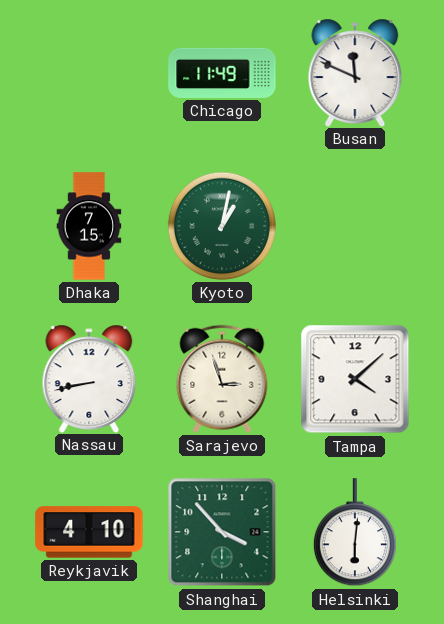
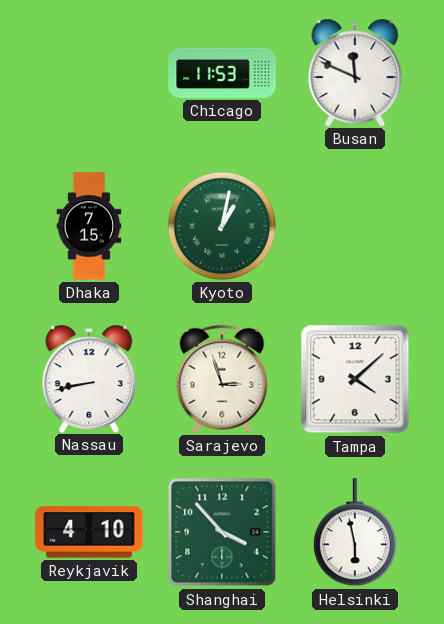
Chicago: 11:49 -> 11:53 (222, 73)
Helsinki: 6:01 -> 5:58 (355, 533)
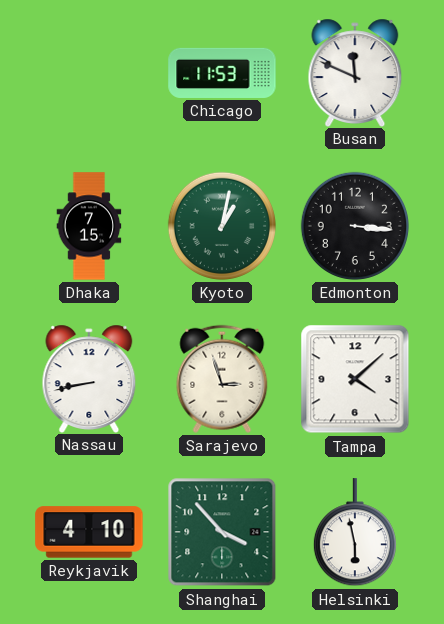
Edmonton: none -> 3:16 (355, 226)
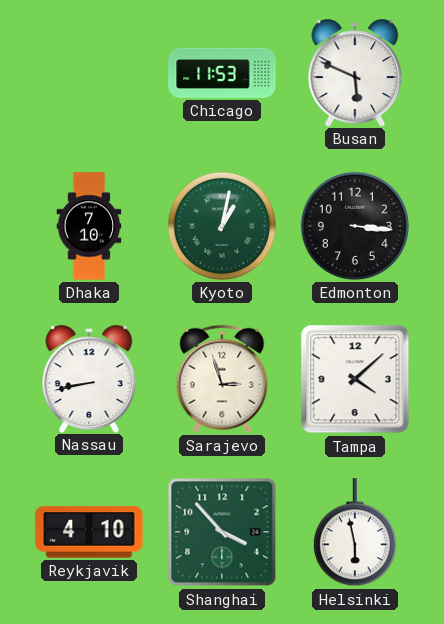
Busan: 11:49 -> 5:49 (355, 72)
Dhaka: 7:15 -> 7:10 (89, 226)
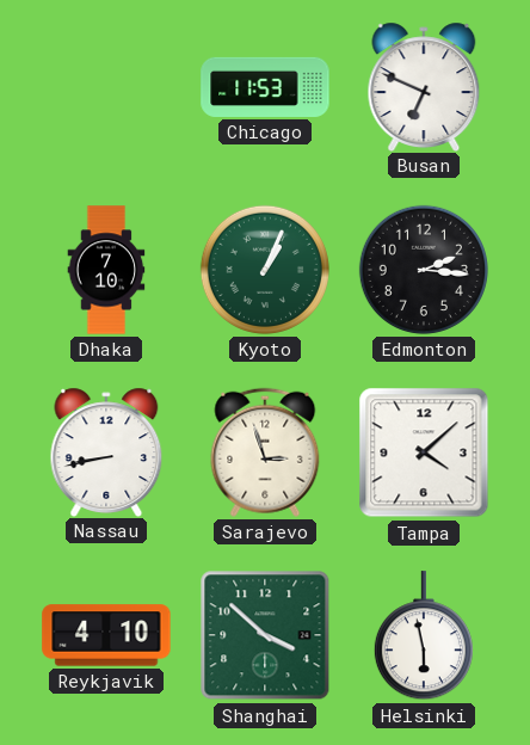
Busan: 5:49 -> 6:49 (424, 86)
Kyoto: 1:02 -> 1:04 (265, 270)
Edmonton: 3:16 -> 2:16 (424, 270)
Shanghai: 3:53 -> 3:52 (265, 635)
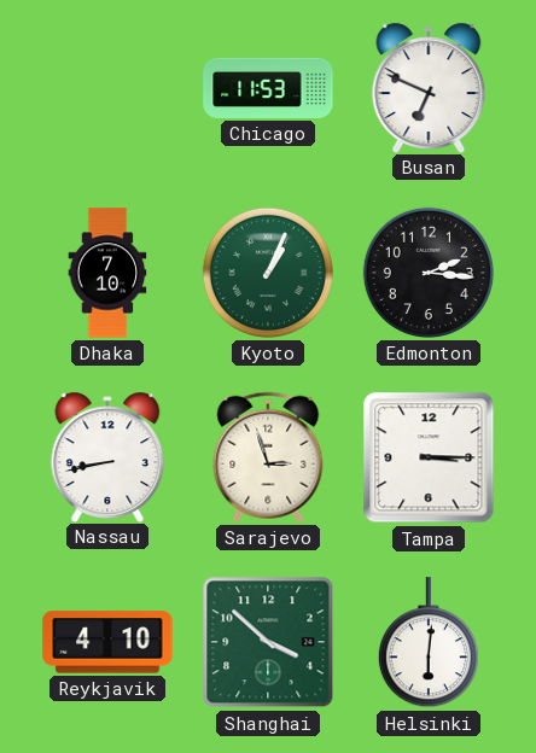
Tampa: 4:08 -> 3:15 (429, 457)
Helsinki: 5:58 -> 6:01 (429, 643)
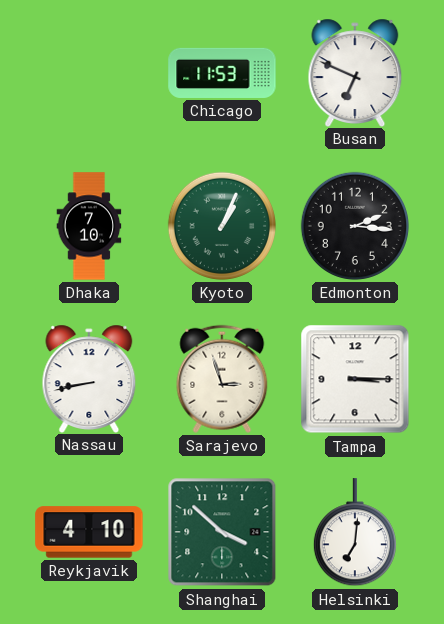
Helsinki: 6:01 -> 7:01 (355, 533)
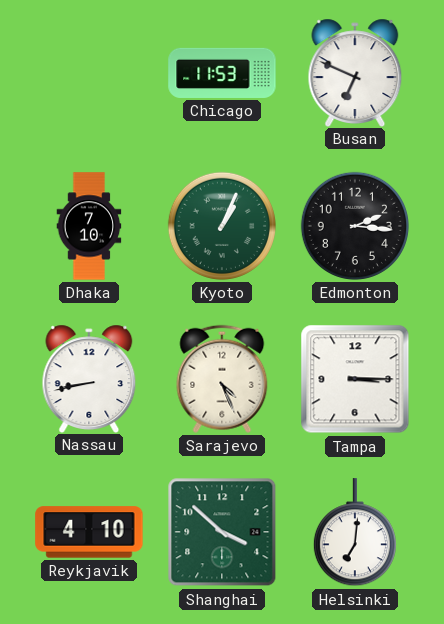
Sarajevo: 2:57 -> 4:26 (222, 379)
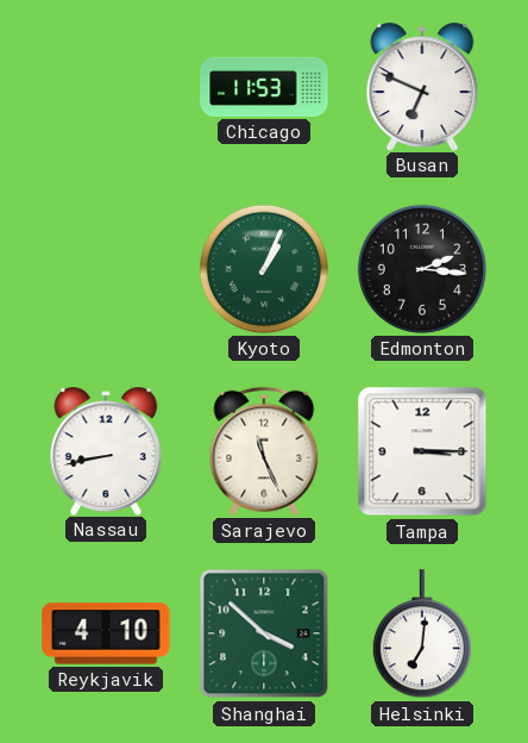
Dhaka: 7:10 -> none (89, 226)
Sarajevo: 4:26 -> 11:26 (264, 451)
